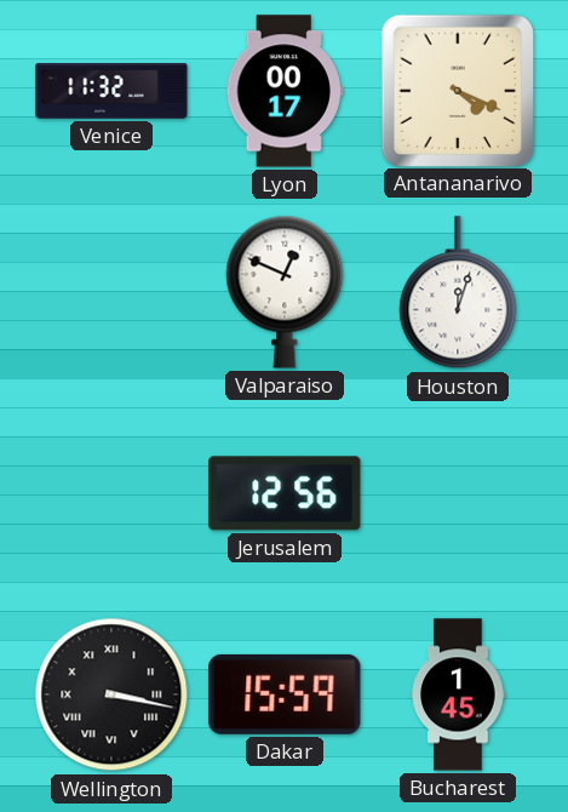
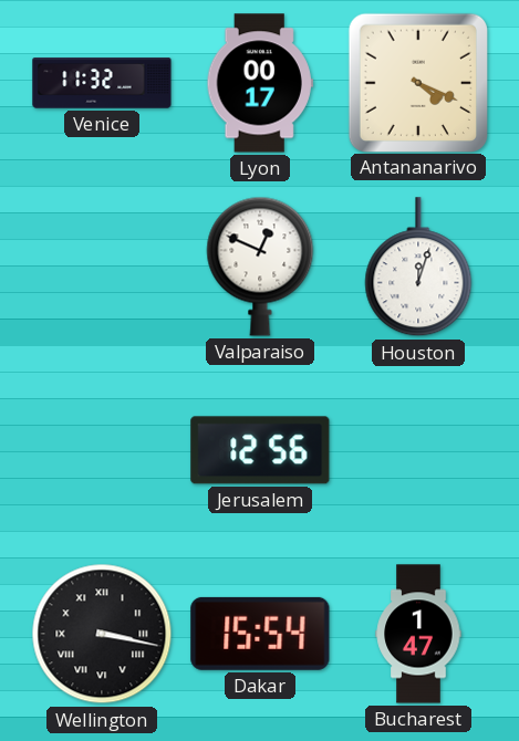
Dakar: 15:59 -> 15:54 (260, 634)
Bucharest: 1:45 -> 1:47 (418, 634)
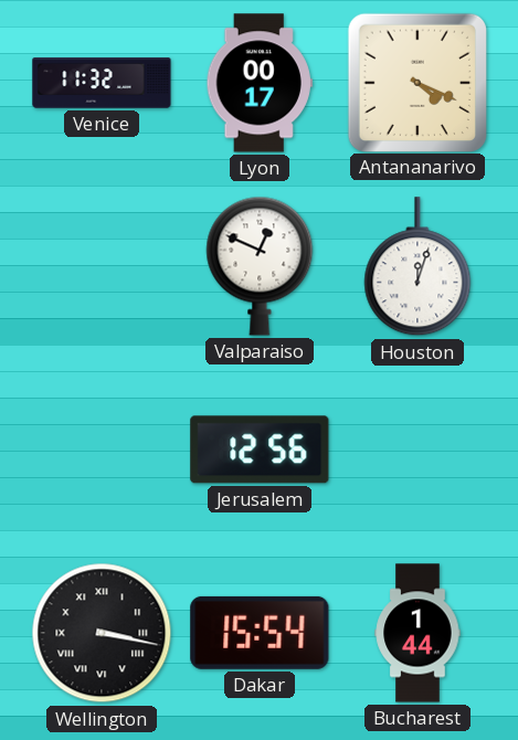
Bucharest: 1:47 -> 1:44 (417, 633)
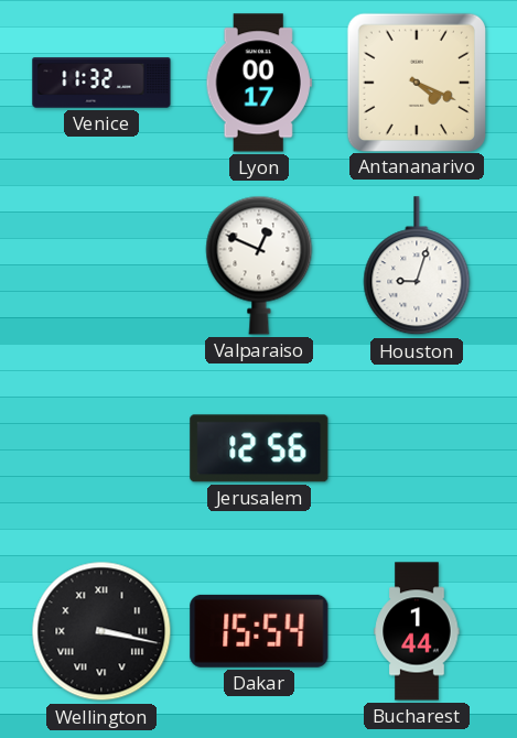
Houston: 12:03 -> 9:03 (417, 267)
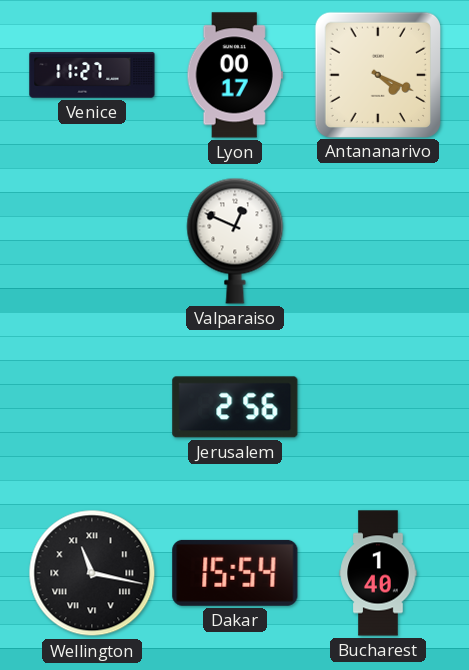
Venice: 11:32 -> 11:27 (92, 75)
Houston: 9:03 -> none (417, 267)
Jerusalem: 12:56 -> 2:56 (235, 407)
Wellington: 3:17 -> 11:17 (92, 573)
Bucharest: 1:44 -> 1:40 (378, 573)
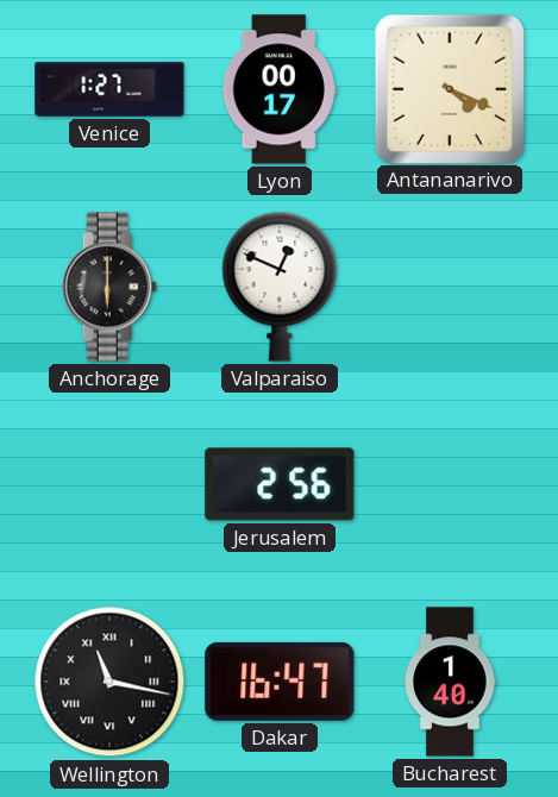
Venice: 11:27 -> 1:27 (109, 89)
Anchorage: none -> 6:00 (109, 287)
Dakar: 15:54 -> 16:47 (280, 682)
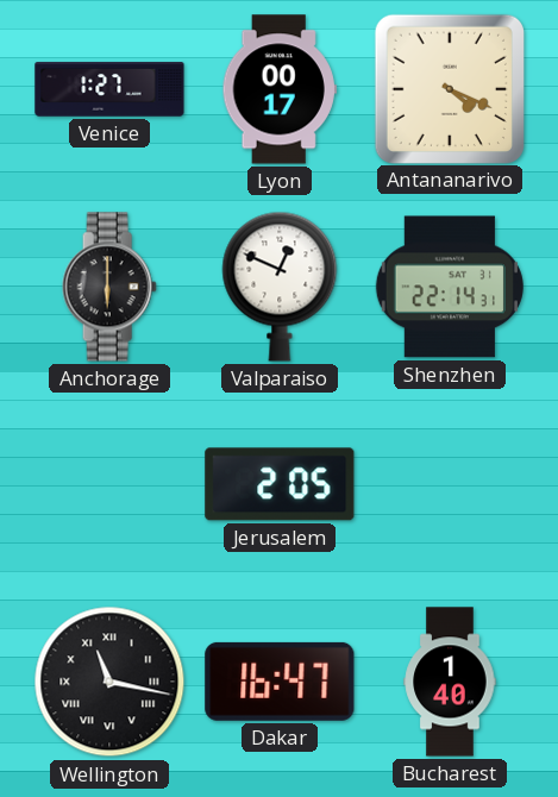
Shenzhen: none -> 22:14 (450, 287)
Jerusalem: 2:56 -> 2:05 (280, 484)
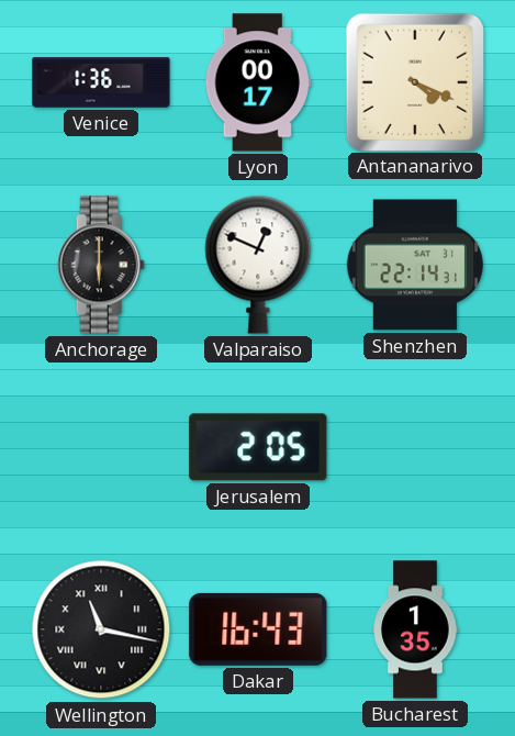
Venice: 1:27 -> 1:36 (101, 82)
Dakar: 16:47 -> 16:43 (258, 629)
Bucharest: 1:40 -> 1:35 (415, 629)
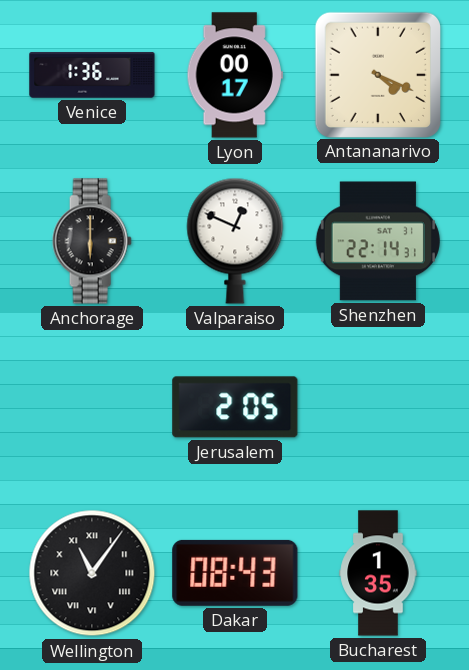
Wellington: 11:17 -> 11:06 (92, 573)
Dakar: 16:43 -> 08:43 (235, 573)
